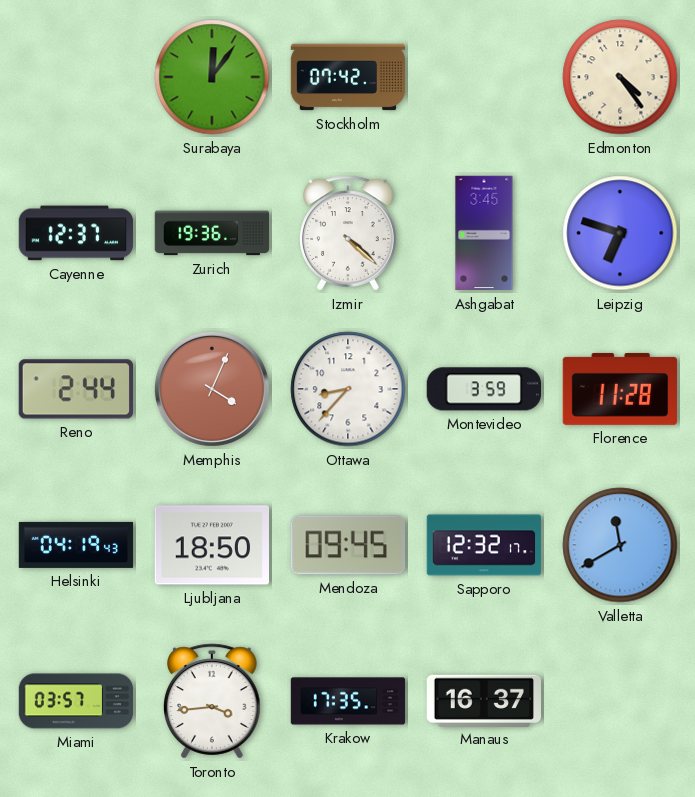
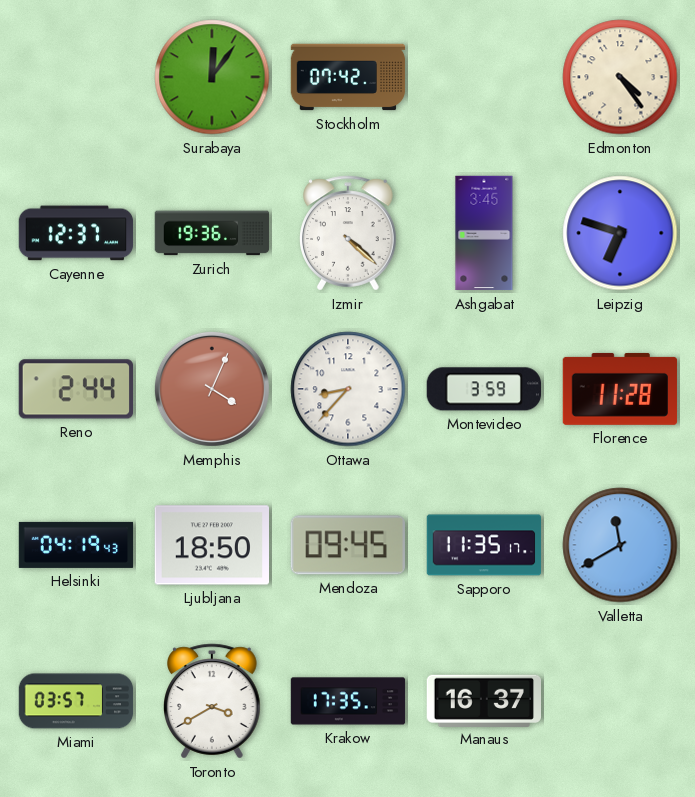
Sapporo: 12:32 -> 11:35 (484, 545)
Toronto: 3:44 -> 3:40 (213, 701)
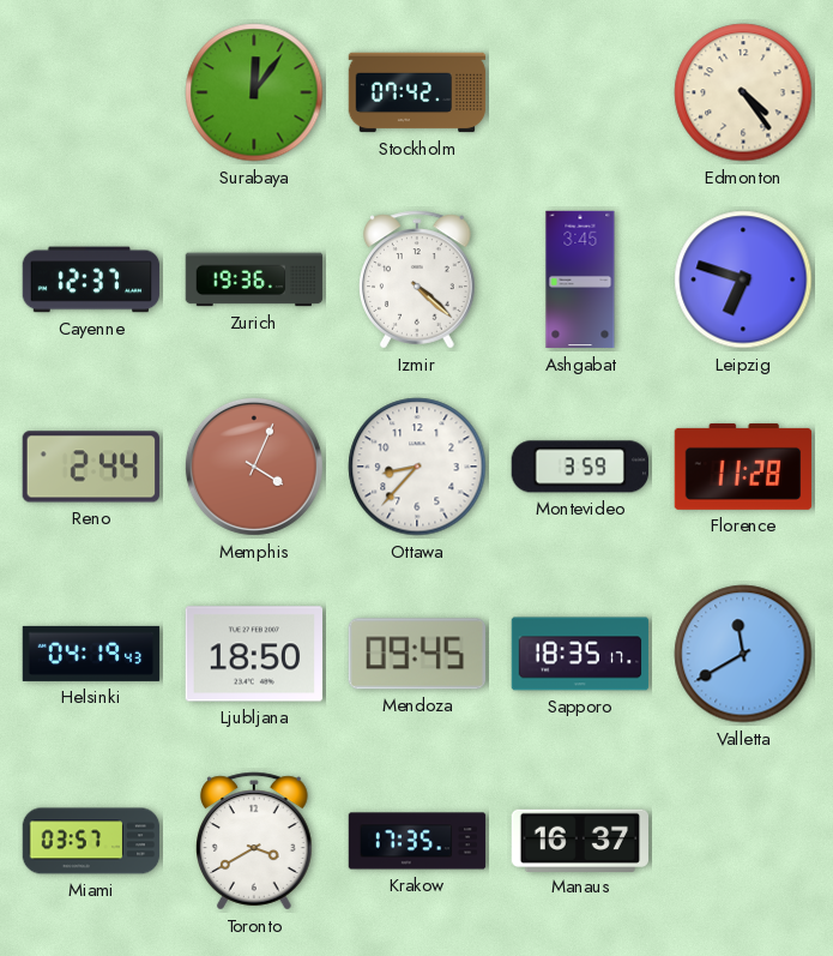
Sapporo: 11:35 -> 18:35 (580, 654)
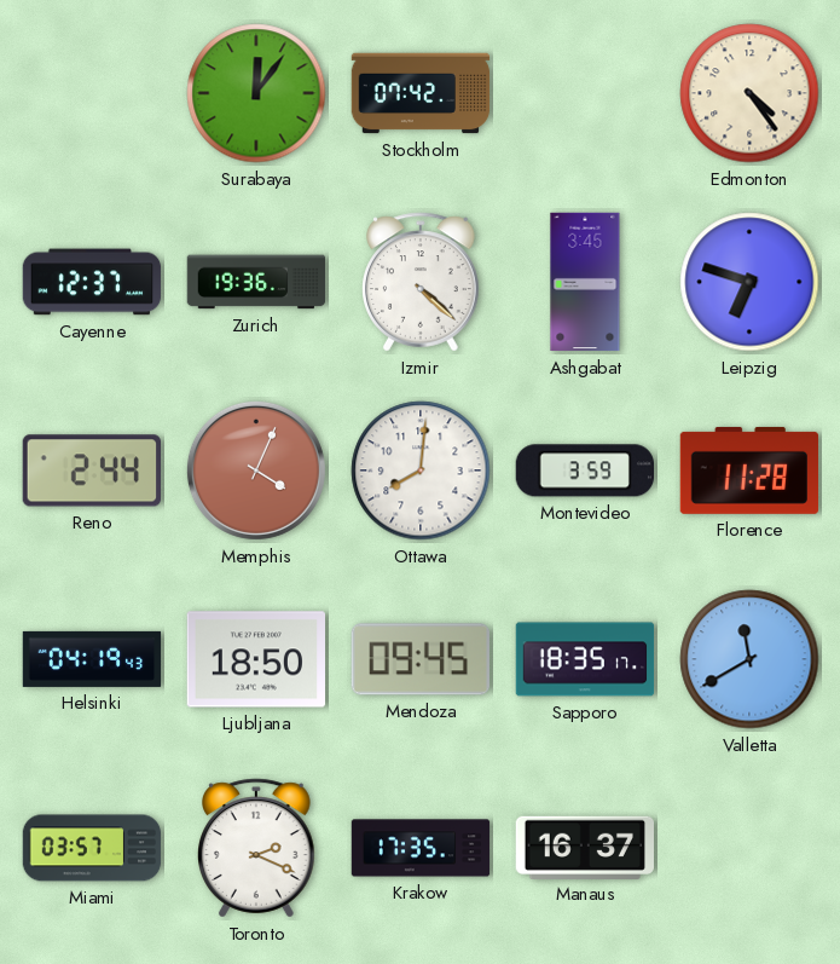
Ottawa: 8:37 -> 8:01 (421, 471)
Toronto: 3:40 -> 2:19 (257, 848)
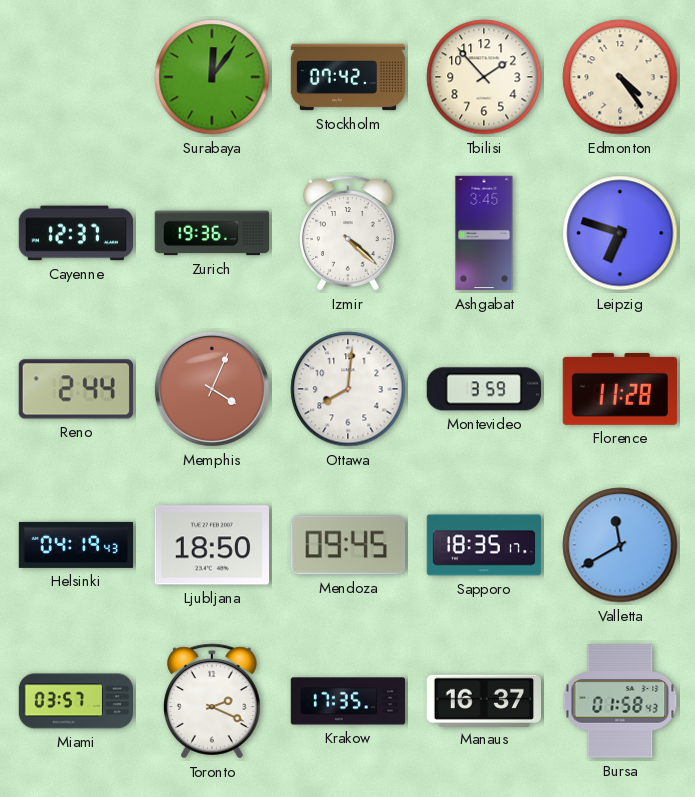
Tbilisi: none -> 1:53 (484, 77)
Bursa: none -> 01:58 (620, 701)
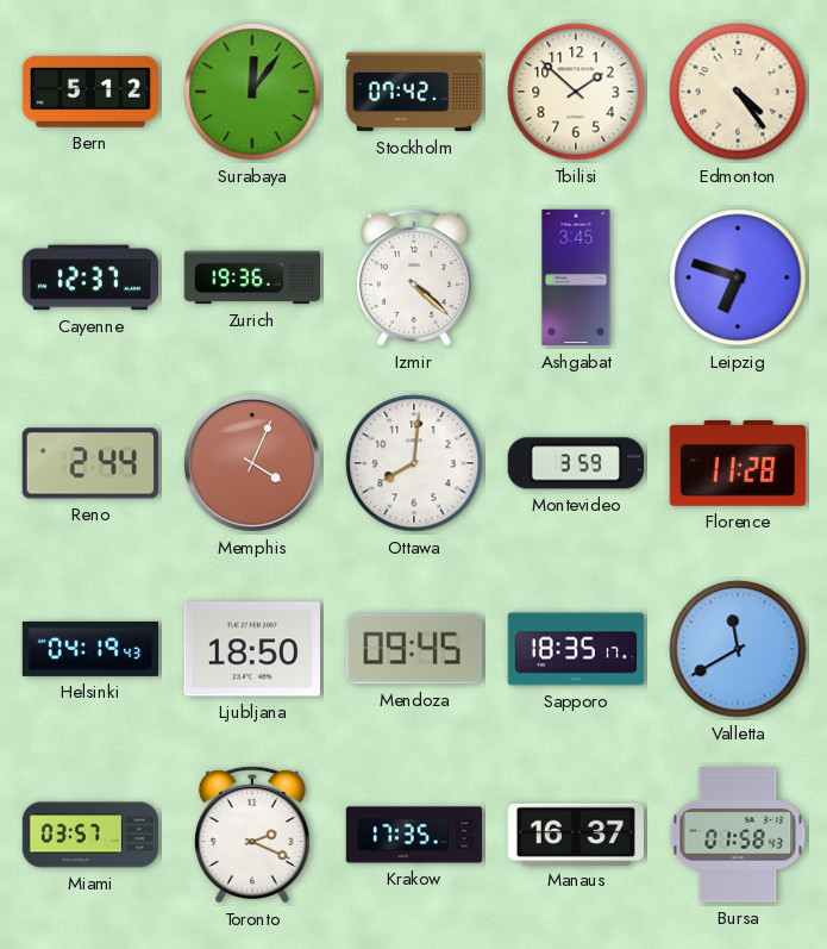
Bern: none -> 5:12 (89, 92)
Tbilisi: 1:53 -> 1:52 (576, 92)
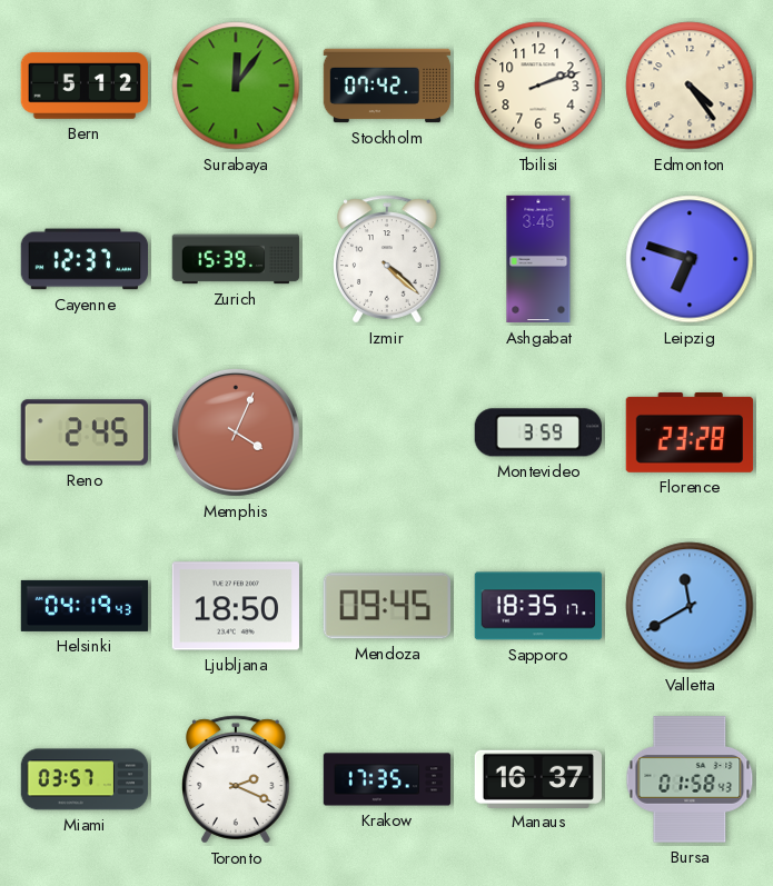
Tbilisi: 1:52 -> 2:12 (538, 86)
Zurich: 19:36 -> 15:39 (236, 259)
Reno: 2:44 -> 2:45 (83, 432)
Ottawa: 8:01 -> none (414, 463)
Florence: 11:28 -> 23:28 (690, 432)
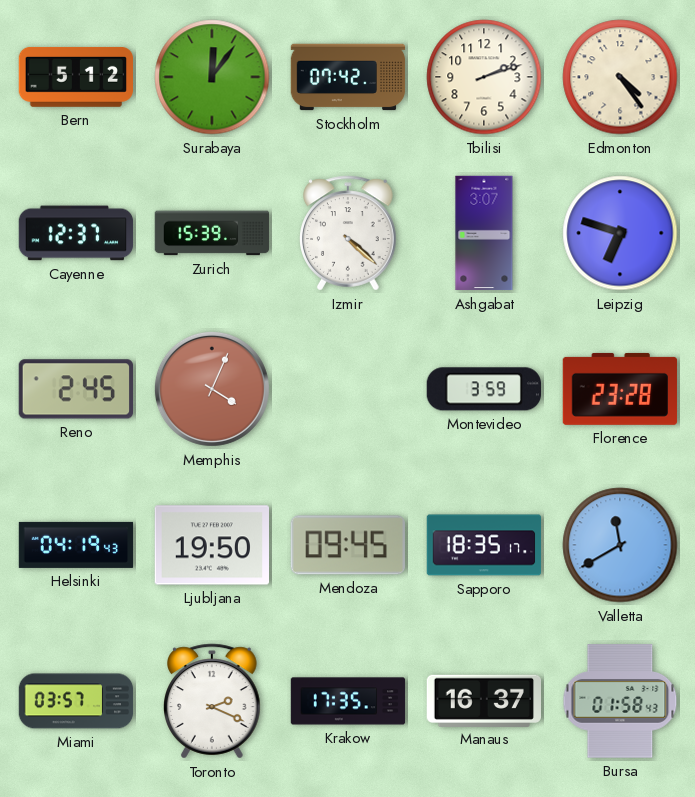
Ashgabat: 3:45 -> 3:07 (484, 233)
Ljubljana: 18:50 -> 19:50 (211, 545)
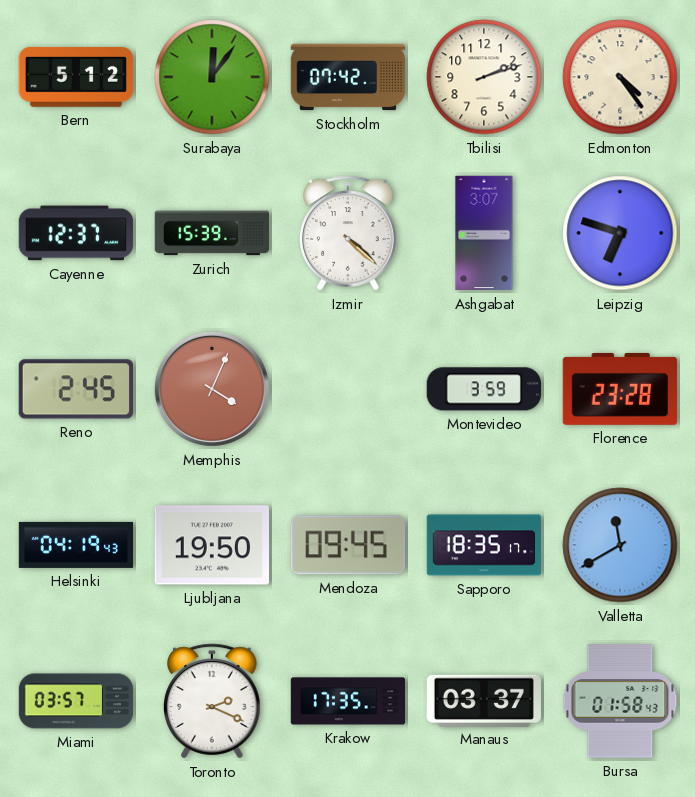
Manaus: 16:37 -> 03:37 (483, 700)
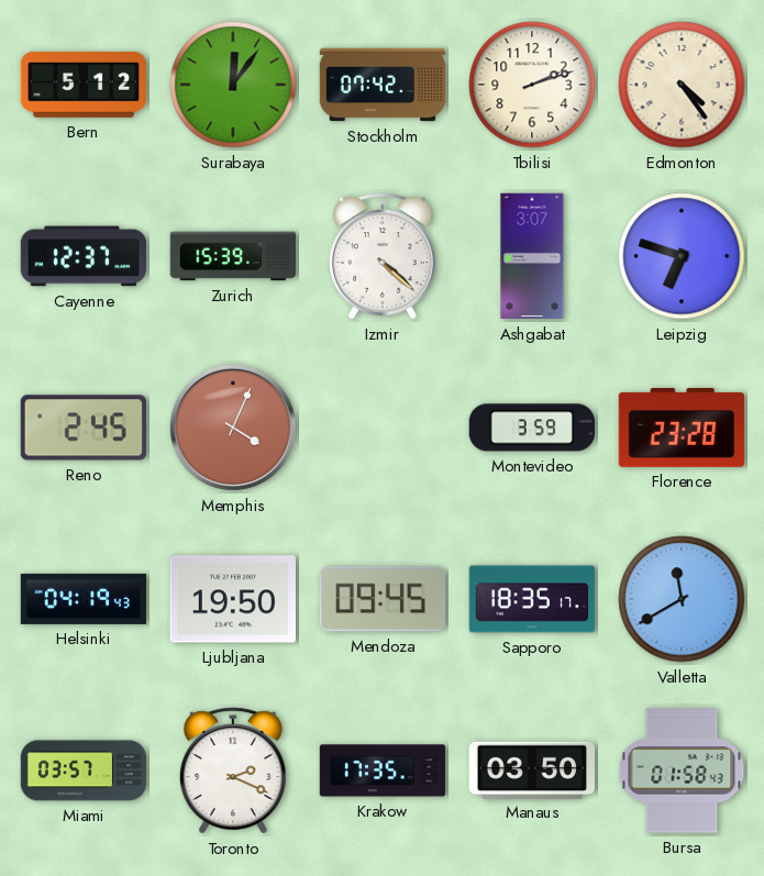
Manaus: 03:37 -> 03:50 (531, 769)
